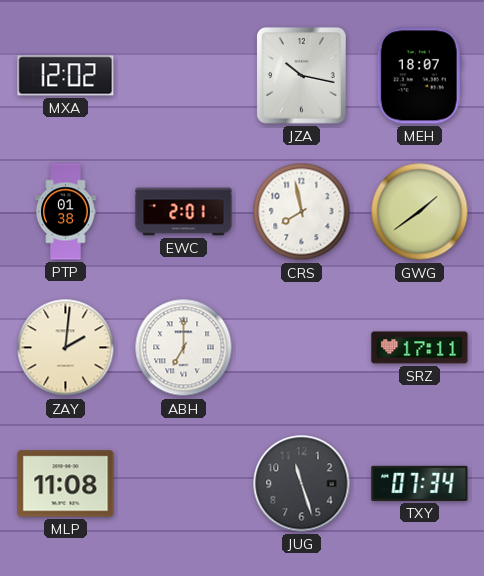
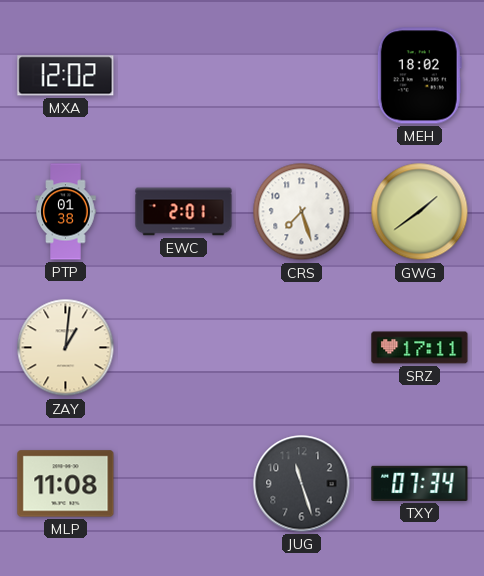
JZA: 10:17 -> none (302, 76)
MEH: 18:07 -> 18:02 (419, 76)
CRS: 7:58 -> 7:27 (302, 212)
ZAY: 2:01 -> 1:01 (66, 348)
ABH: 7:00 -> none (184, 348)
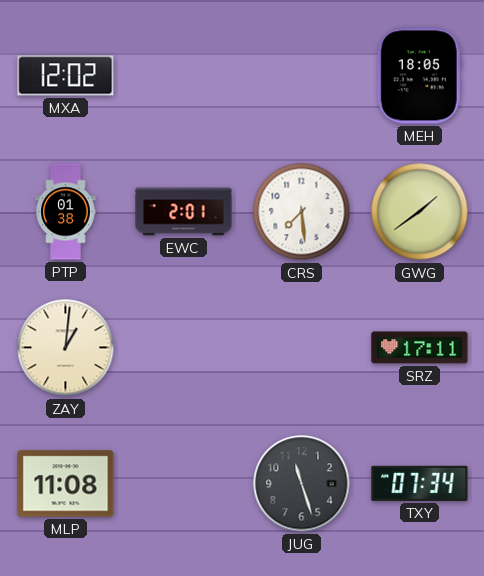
MEH: 18:02 -> 18:05 (419, 76)
CRS: 7:27 -> 7:29 (302, 212)
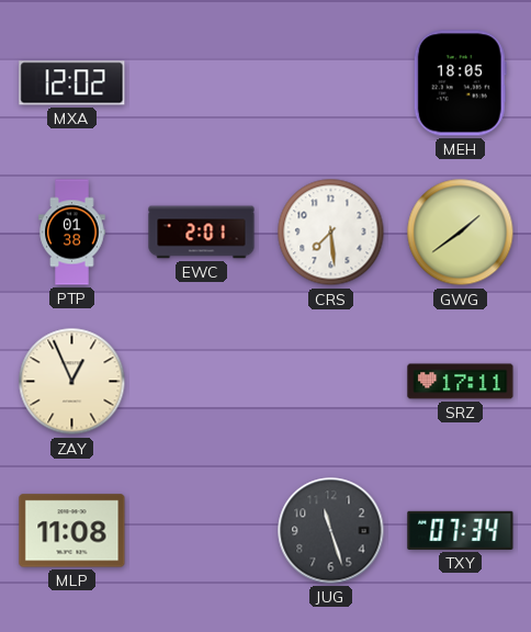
ZAY: 1:01 -> 12:56 (72, 382)
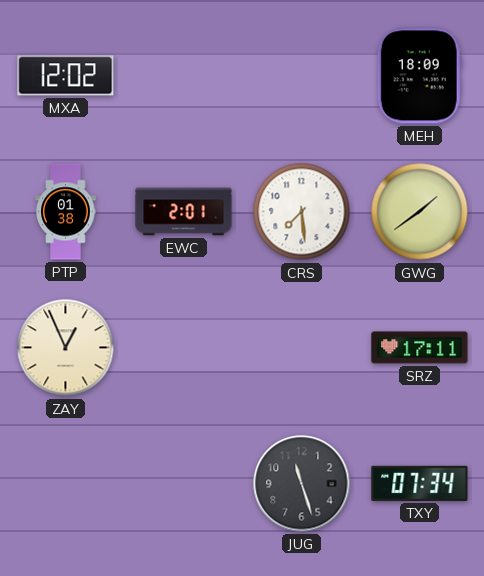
MEH: 18:05 -> 18:09 (419, 76)
MLP: 11:08 -> none (72, 531)
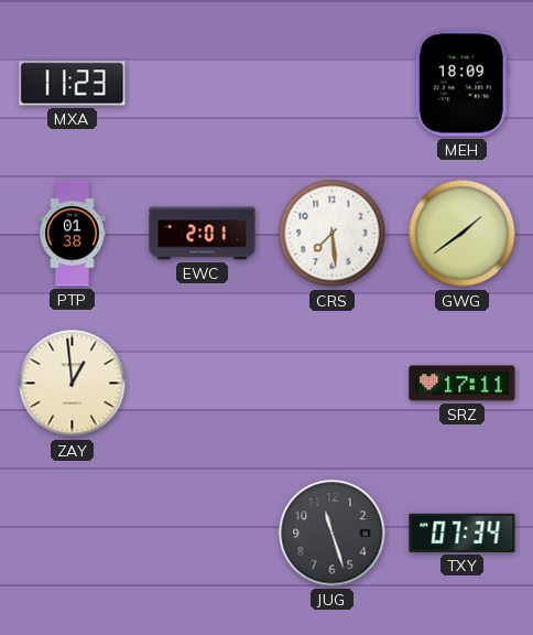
MXA: 12:02 -> 11:23 (73, 84)
ZAY: 12:56 -> 12:59 (73, 384)
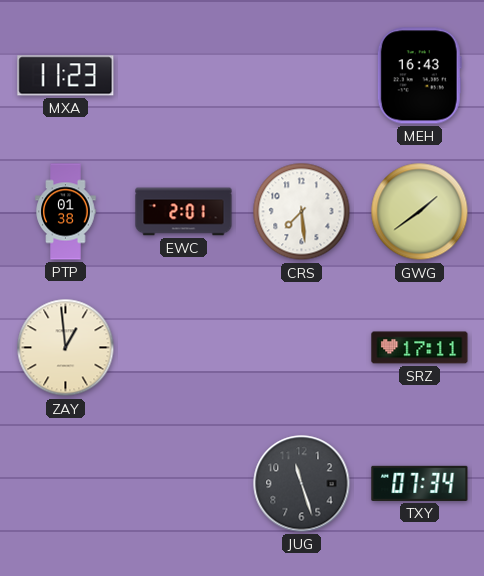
MEH: 18:09 -> 16:43 (419, 76)
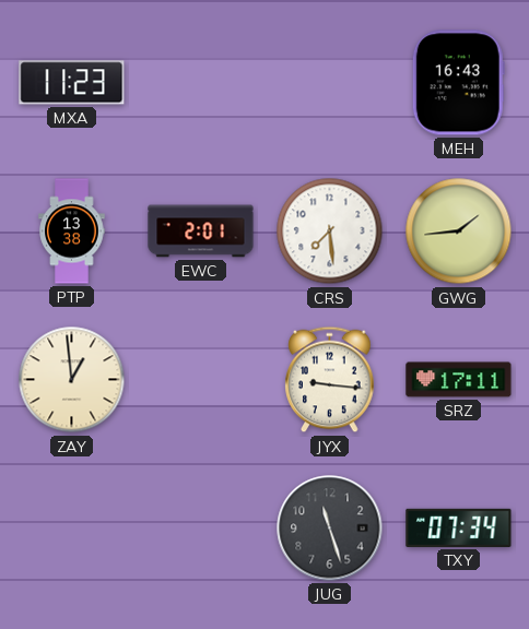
PTP: 01:38 -> 13:38 (72, 232)
GWG: 1:39 -> 1:44 (459, 232)
JYX: none -> 9:16 (330, 380)
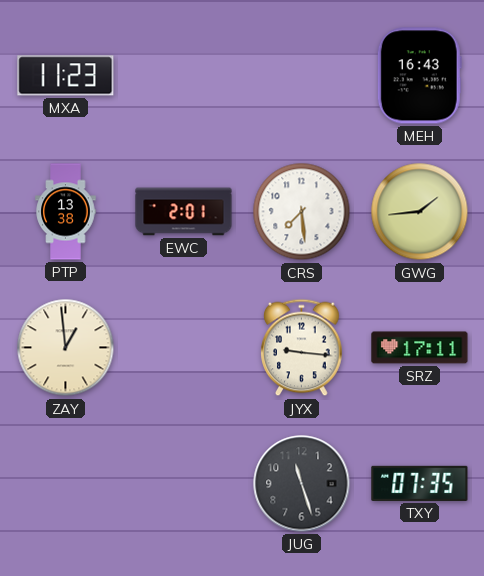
TXY: 07:34 -> 07:35 (420, 483)
